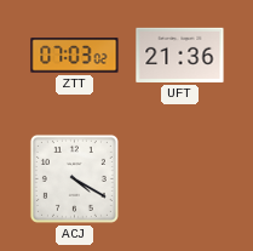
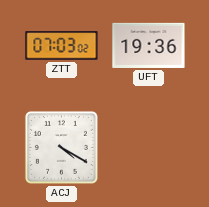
UFT: 21:36 -> 19:36 (149, 45)
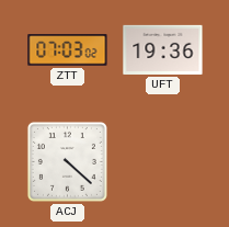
ACJ: 4:20 -> 4:22 (67, 161)
